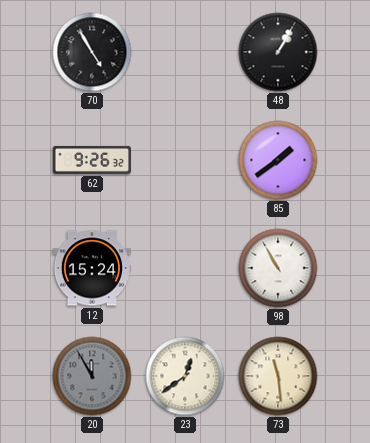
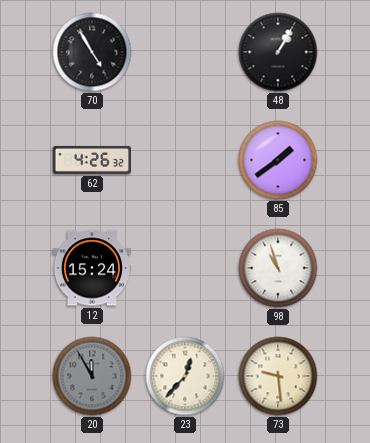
62: 9:26 -> 4:26 (91, 160)
98: 10:55 -> 10:57 (278, 268)
23: 12:39 -> 12:37 (185, 376)
73: 11:29 -> 9:29 (278, 376)
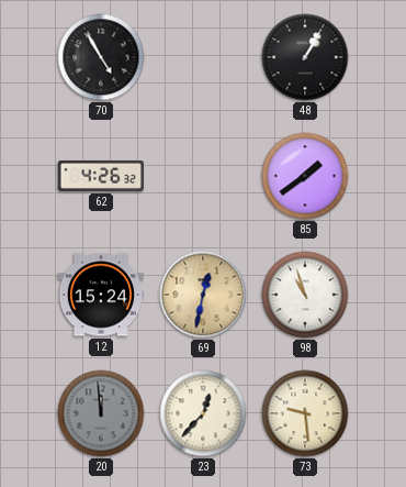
69: none -> 12:32 (203, 295)
20: 11:55 -> 11:59 (101, 413)
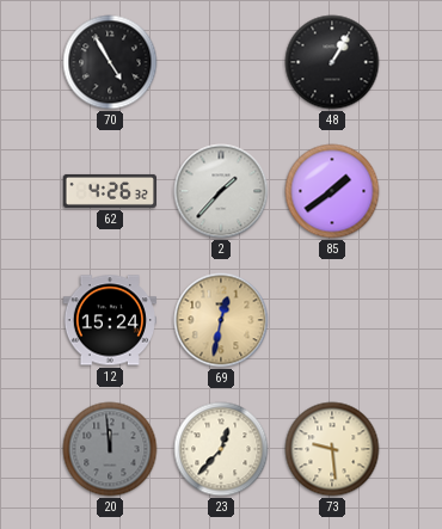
2: none -> 1:37 (221, 191)
98: 10:57 -> none (305, 295)
